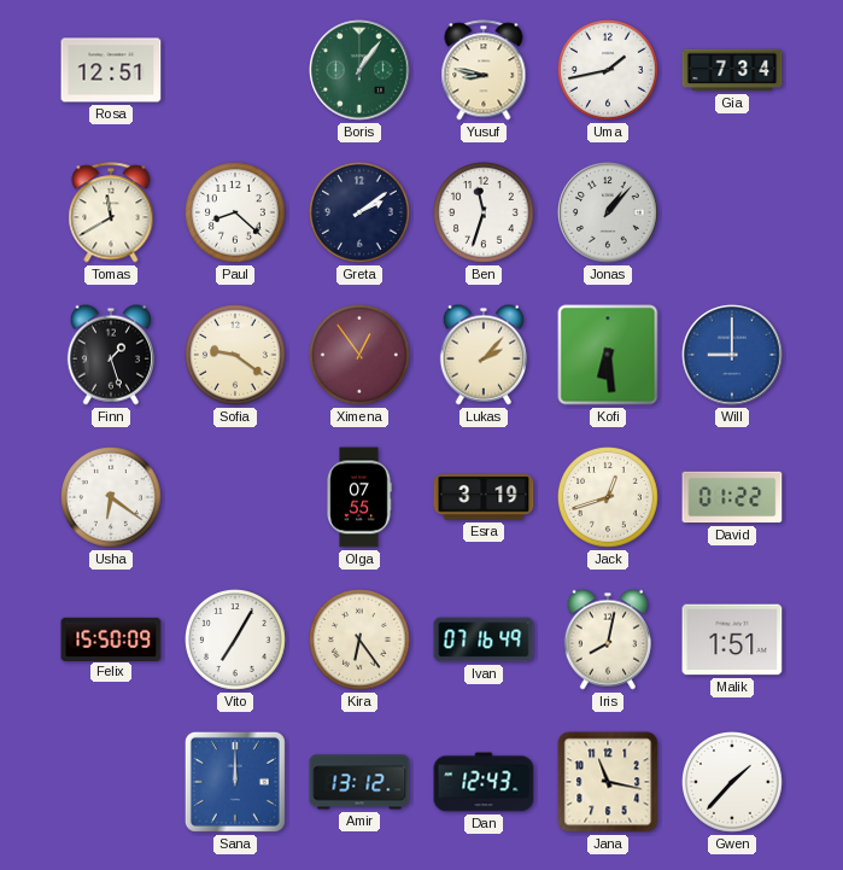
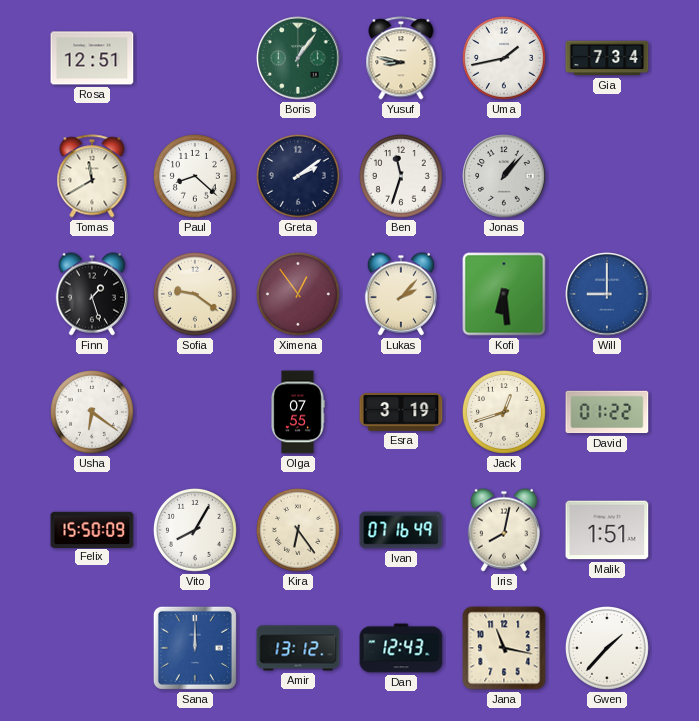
Vito: 7:05 -> 8:05 (196, 531)
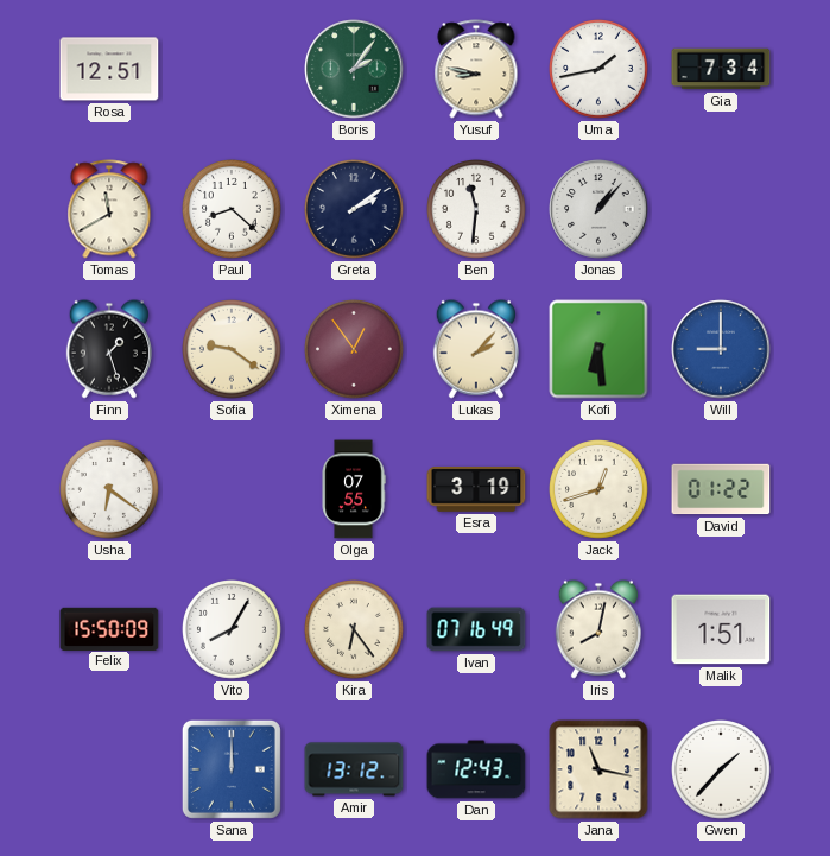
Boris: 1:06 -> 2:06 (354, 69)
Ben: 11:33 -> 11:31 (477, 210)
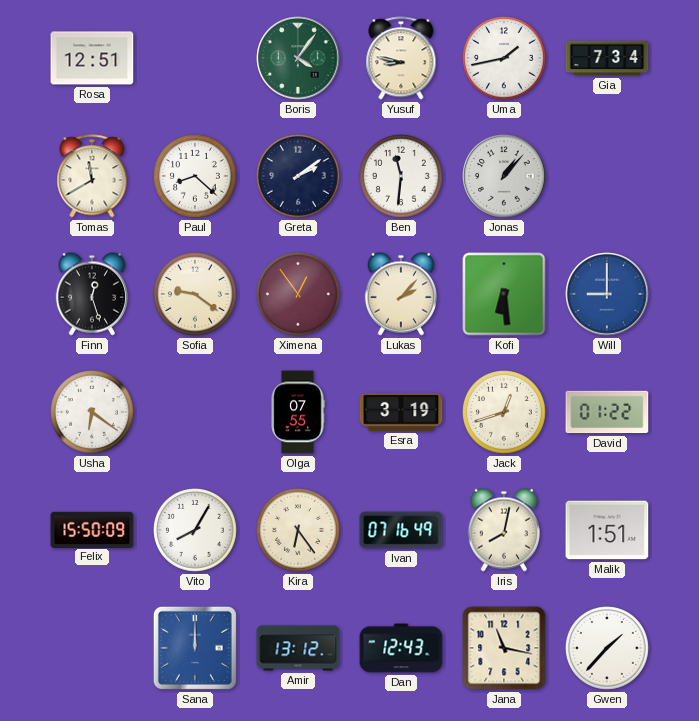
Boris: 2:06 -> 4:06 (298, 58)
Finn: 1:27 -> 12:27 (91, 294)
